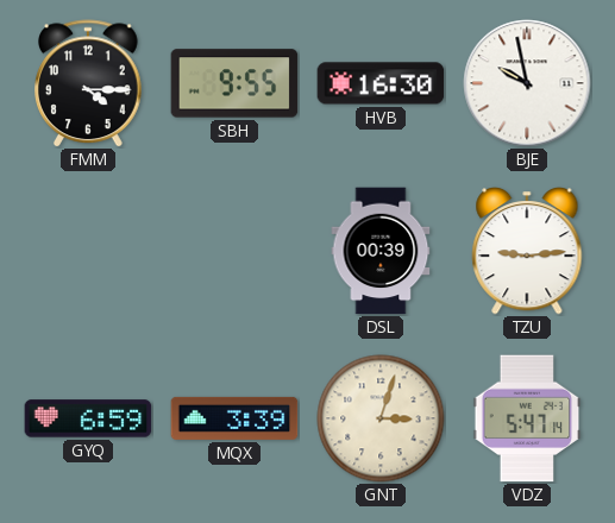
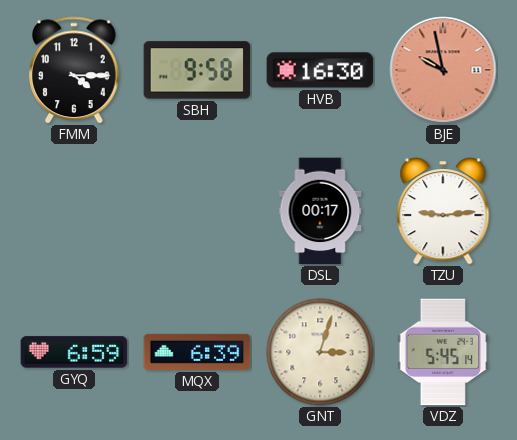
SBH: 9:55 -> 9:58 (197, 70)
BJE dial: white -> salmon (443, 70)
DSL: 00:39 -> 00:17 (320, 211)
MQX: 3:39 -> 6:39 (197, 352)
VDZ: 5:47 -> 5:45 (443, 352)
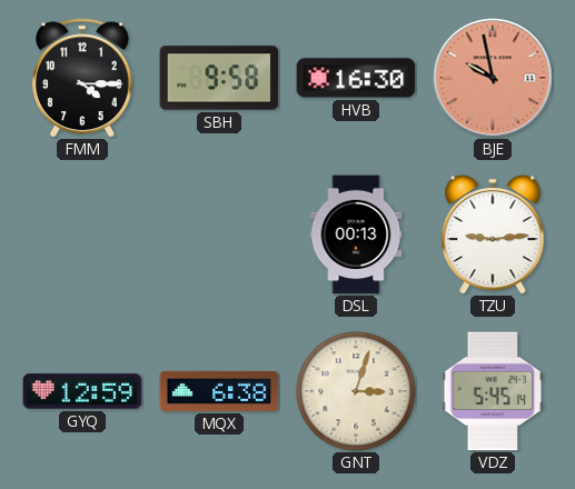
DSL: 00:17 -> 00:13 (356, 234)
GYQ: 6:59 -> 12:59 (82, 391)
MQX: 6:39 -> 6:38 (219, 391)
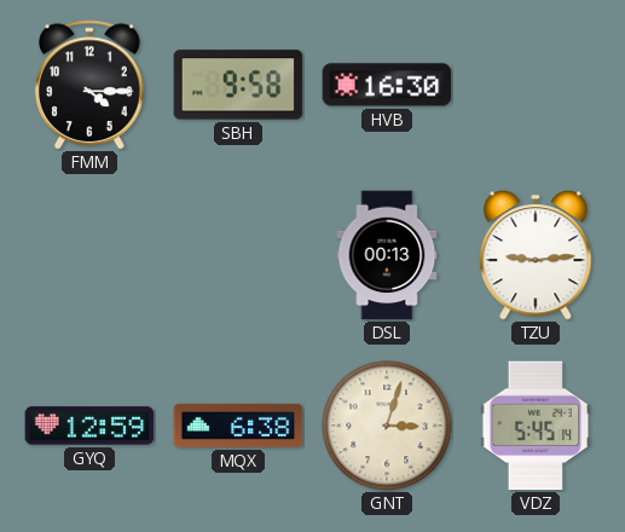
BJE: 9:58 -> none (493, 78)
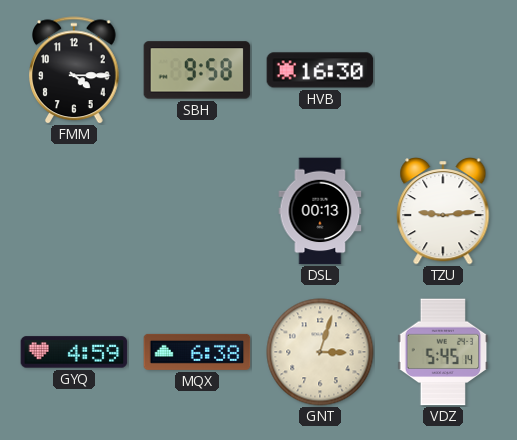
GYQ: 12:59 -> 4:59 (74, 352)
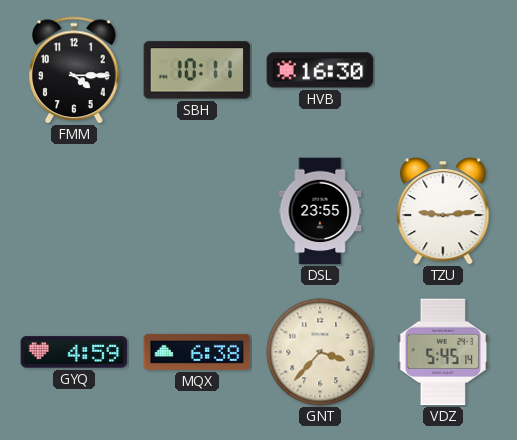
SBH: 9:58 -> 10:11 (197, 70)
DSL: 00:13 -> 23:55 (320, 211)
GNT: 3:03 -> 3:37 (320, 352)
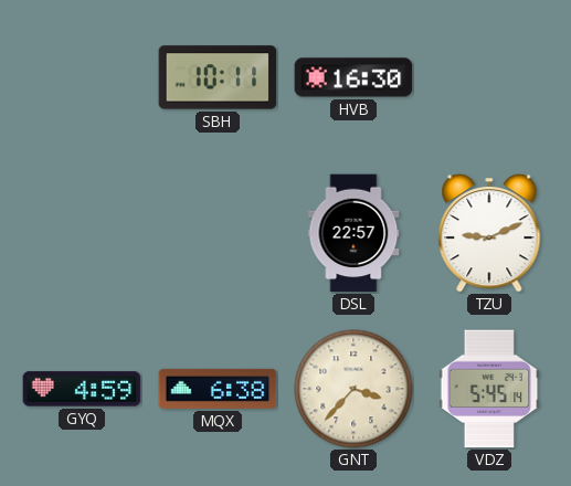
FMM: 4:15 -> none (75, 70)
DSL: 23:55 -> 22:57 (353, 233)
TZU: 9:14 -> 9:11 (489, 234)
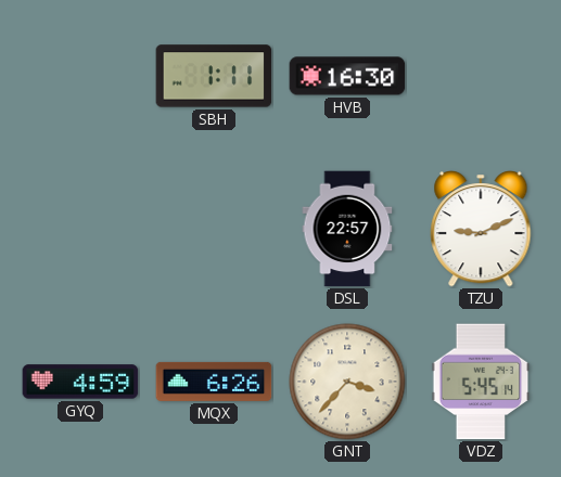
SBH: 10:11 -> 1:11 (214, 76)
MQX: 6:38 -> 6:26 (214, 382)
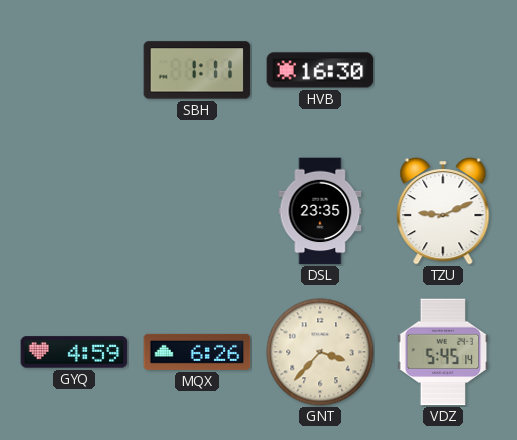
DSL: 22:57 -> 23:35 (320, 211)
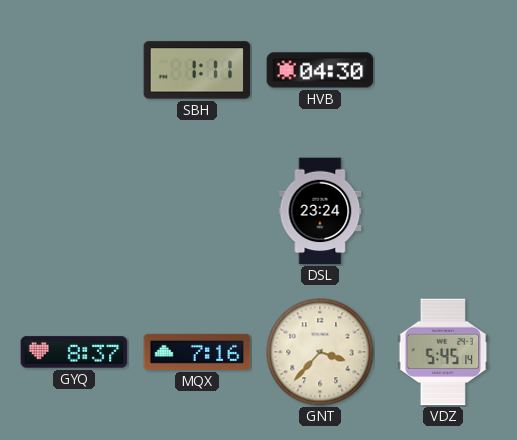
HVB: 16:30 -> 04:30 (320, 70)
DSL: 23:35 -> 23:24 (320, 211)
TZU: 9:11 -> none (443, 212)
GYQ: 4:59 -> 8:37 (74, 352)
MQX: 6:26 -> 7:16 (197, 352)
